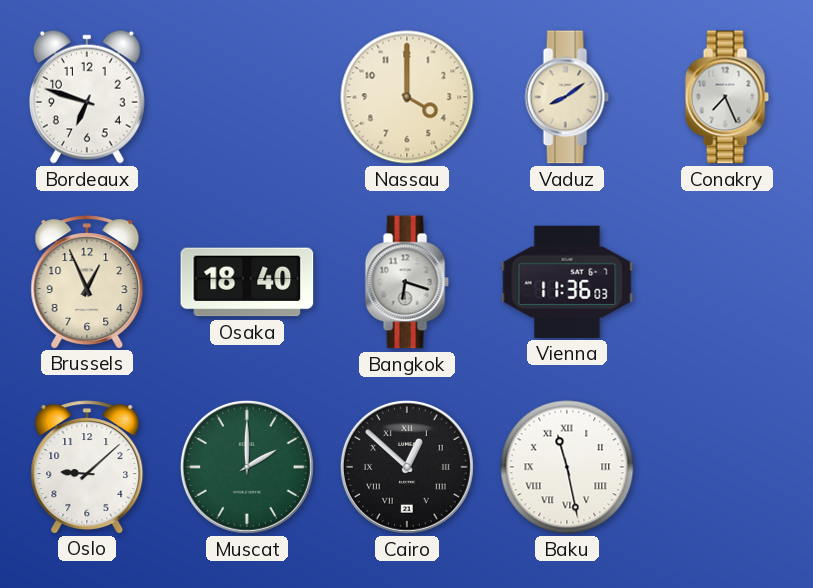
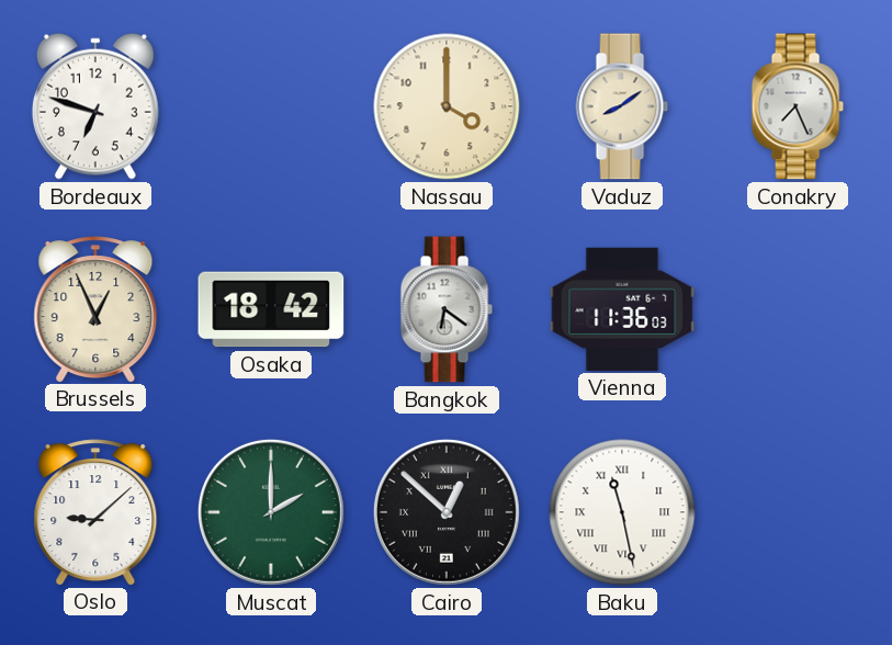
Osaka: 18:40 -> 18:42 (271, 309)
Bangkok: 6:18 -> 6:21 (447, 309)
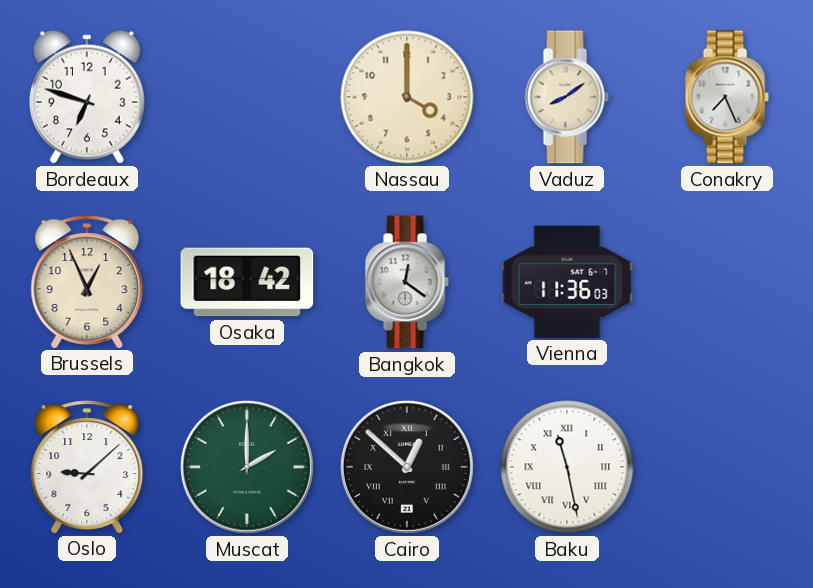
Bangkok: 6:21 -> 12:21 (407, 282)
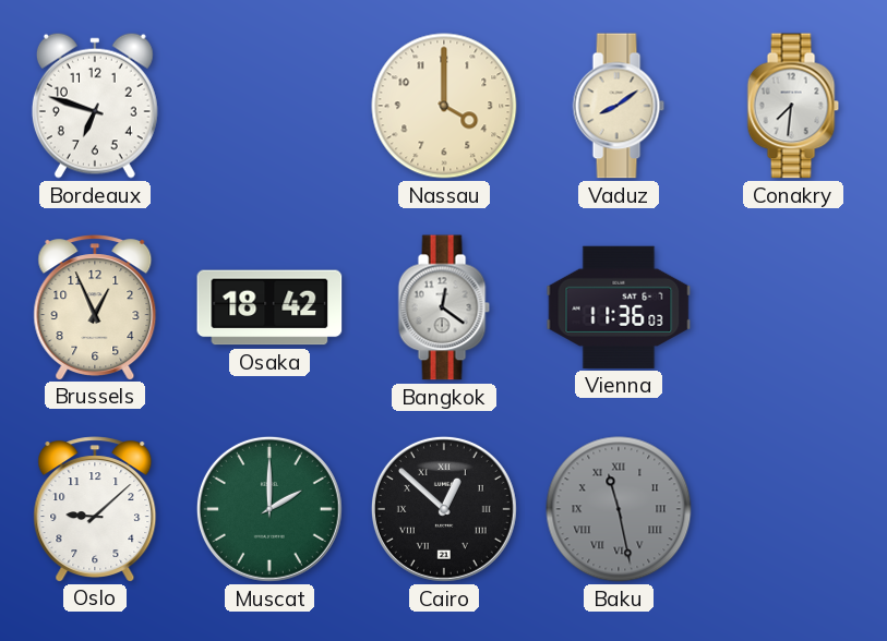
Conakry: 7:26 -> 7:31 (793, 106)
Baku dial: white -> grey (619, 509)
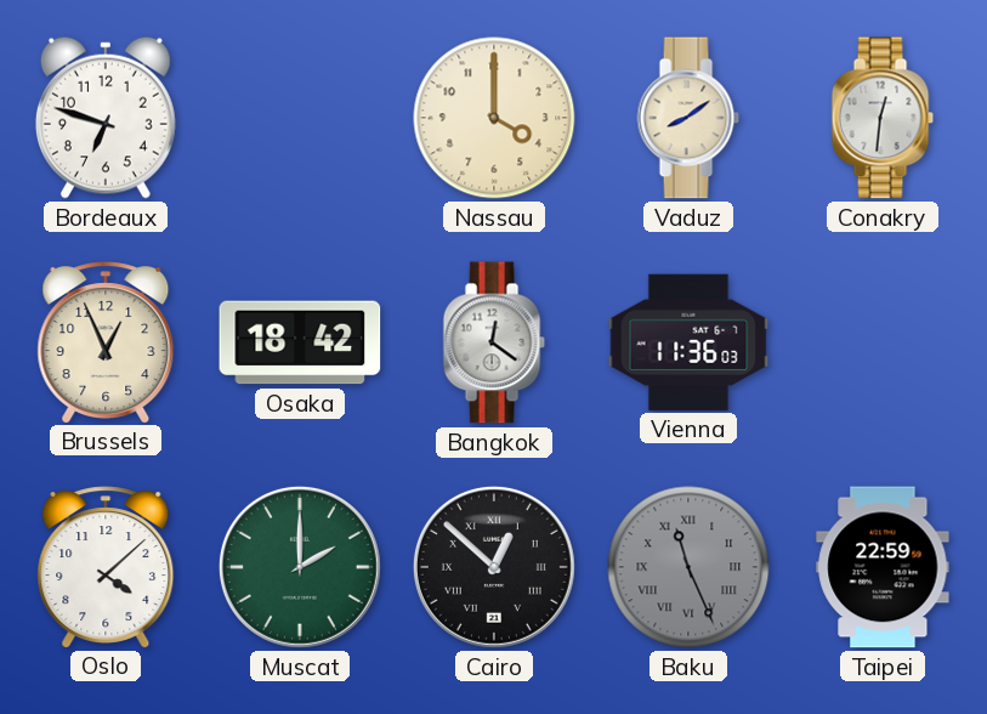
Conakry: 7:31 -> 12:31 (883, 118)
Oslo: 9:08 -> 4:08 (106, 567)
Baku: 11:28 -> 11:26 (688, 567)
Taipei: none -> 22:59 (883, 567)
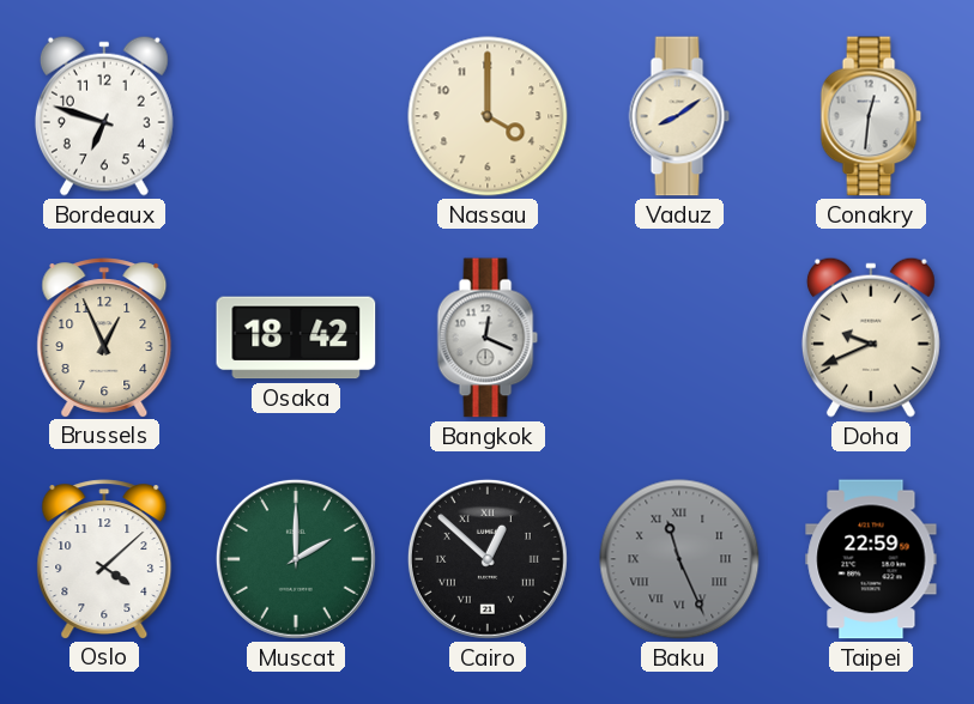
Bangkok: 12:21 -> 12:19 (488, 338)
Vienna: 11:36 -> none (688, 342)
Doha: none -> 9:41 (871, 338)
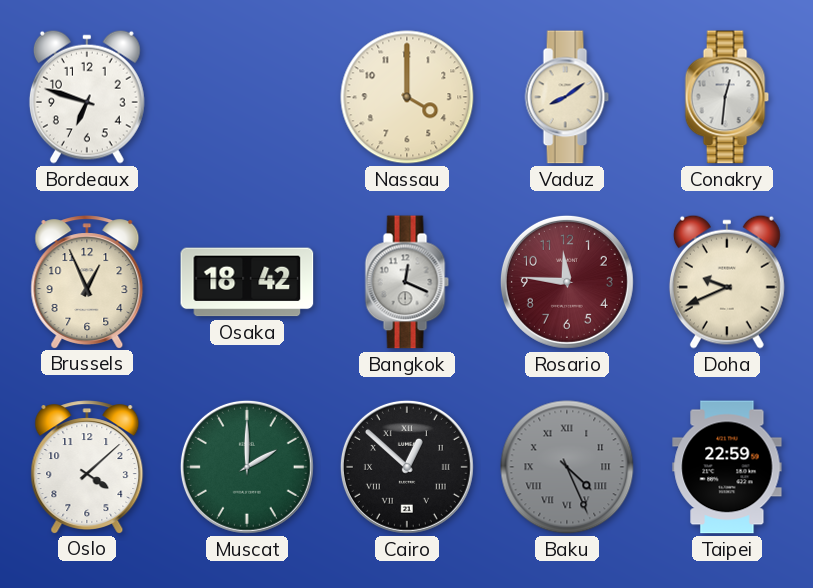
Rosario: none -> 11:46 (567, 282)
Baku: 11:26 -> 4:26 (567, 467)
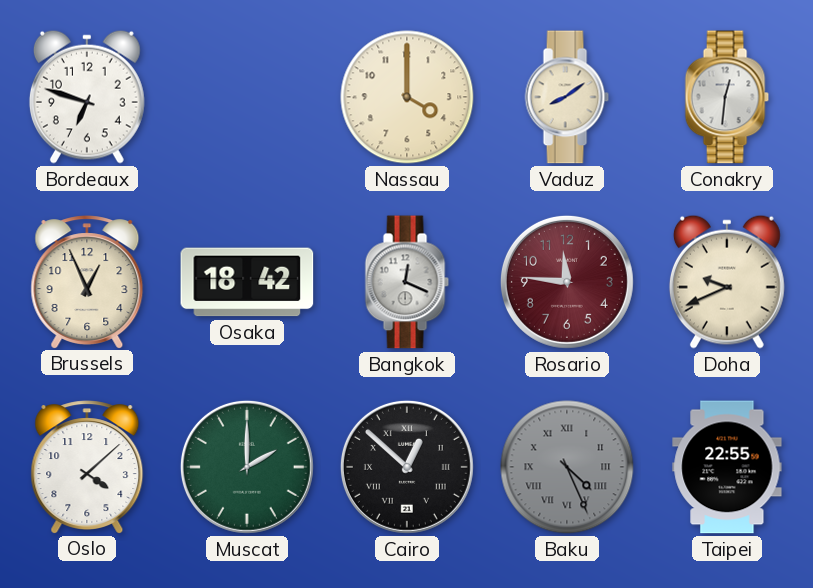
Taipei: 22:59 -> 22:55 (727, 467)
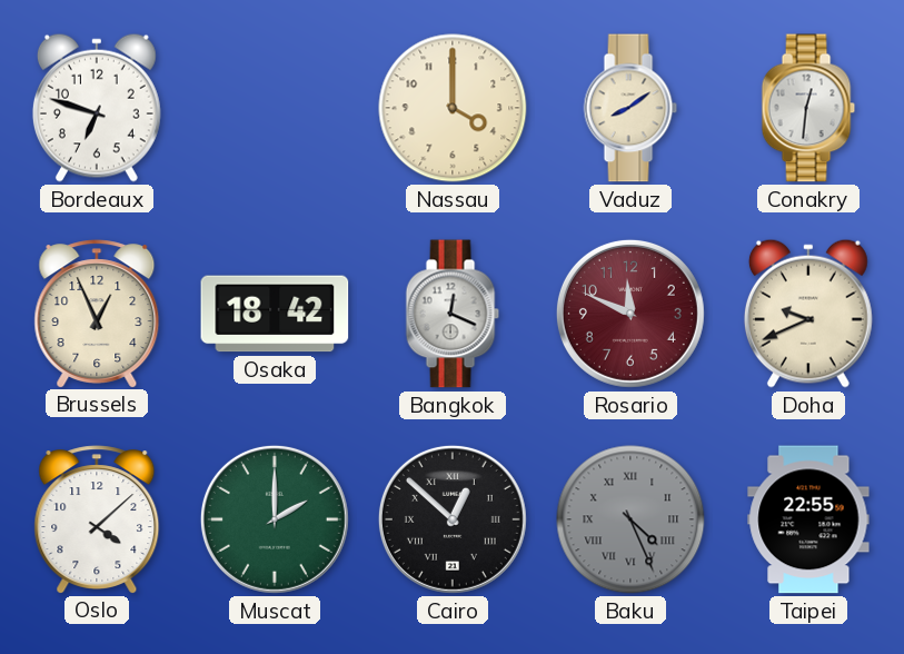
Rosario: 11:46 -> 11:49 (630, 314)
